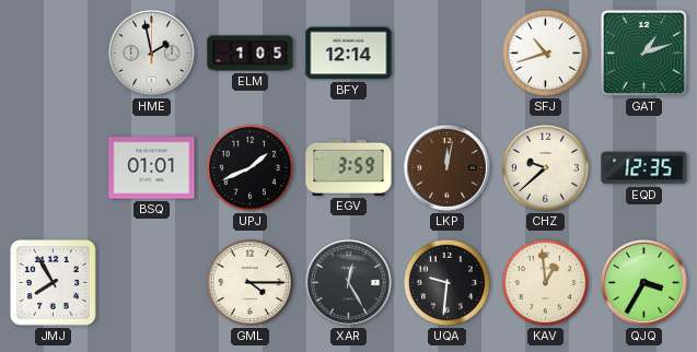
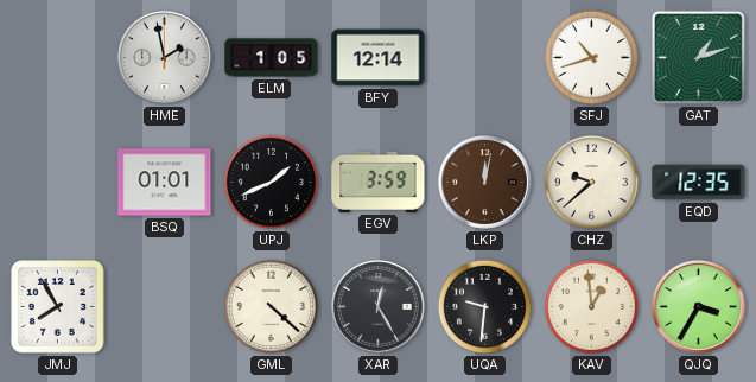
GML: 4:15 -> 4:22 (271, 306)
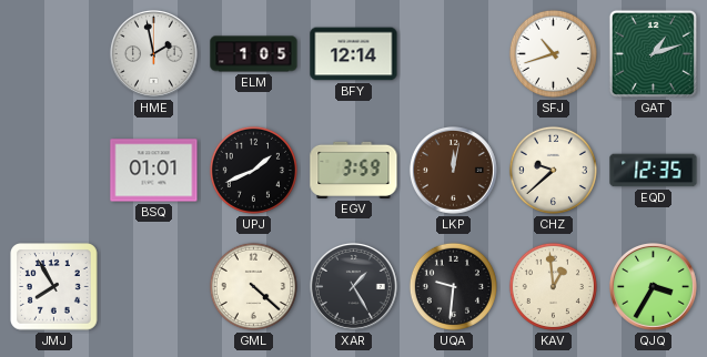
XAR: 12:25 -> 1:25 (353, 286)
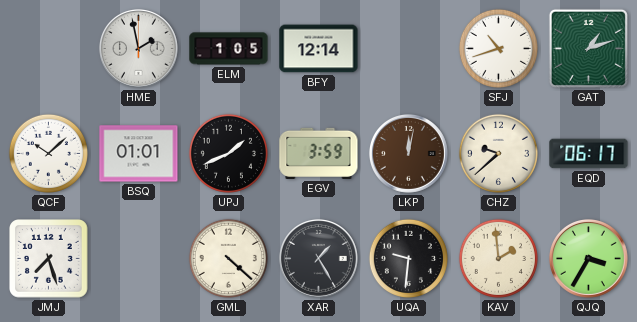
QCF: none -> 10:08 (48, 153)
EQD: 12:35 -> 06:17 (589, 154)
JMJ: 7:55 -> 7:27 (49, 259)
KAV: 12:59 -> 1:59 (498, 258)
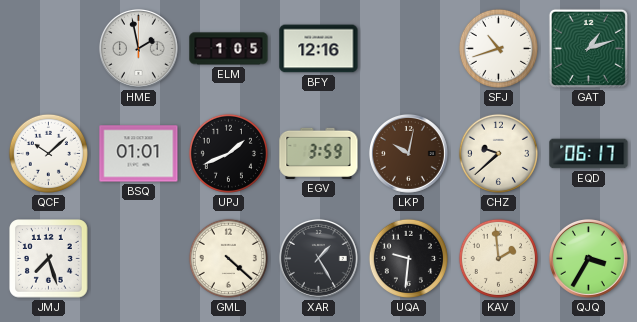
BFY: 12:14 -> 12:16 (319, 49)
LKP: 12:02 -> 10:02 (408, 153)
